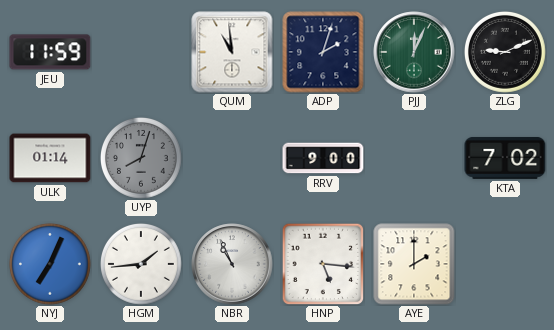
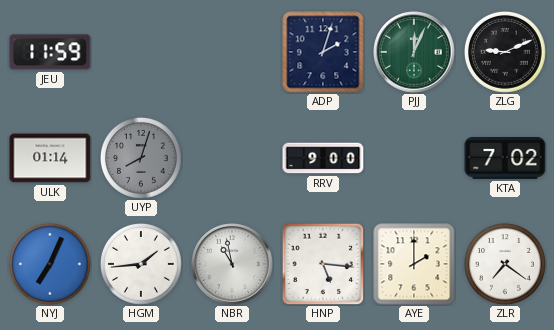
QUM: 10:59 -> none (232, 52)
NBR: 10:56 -> 10:58 (232, 264)
ZLR: none -> 7:21 (505, 264)
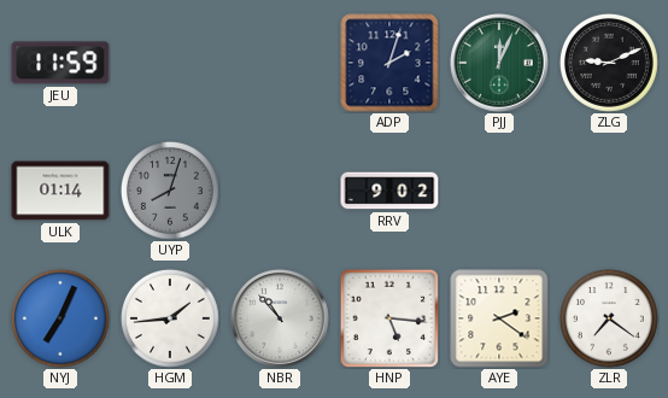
RRV: 9:00 -> 9:02 (389, 191)
KTA: 7:02 -> none (505, 158)
NBR: 10:58 -> 10:53 (280, 318)
AYE: 2:00 -> 2:21 (499, 318)
